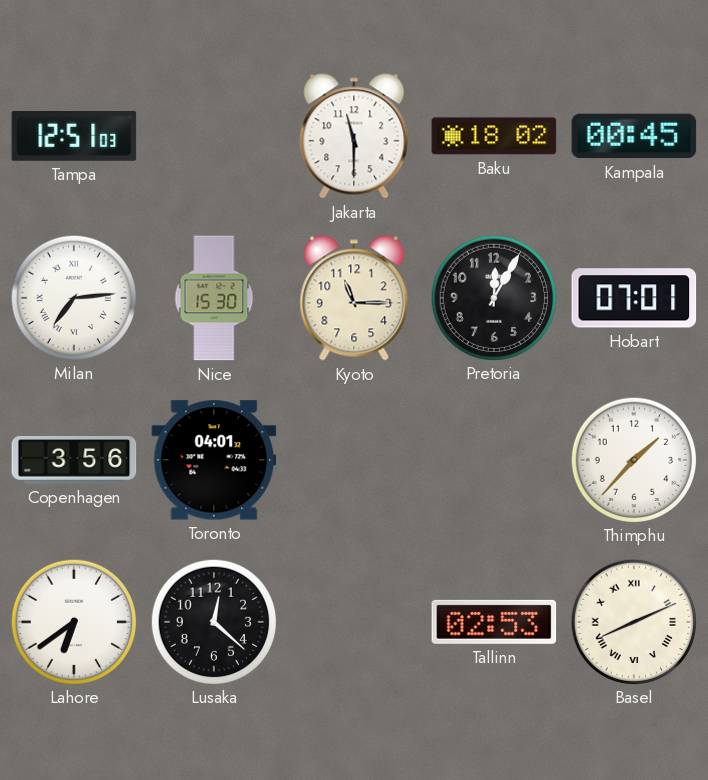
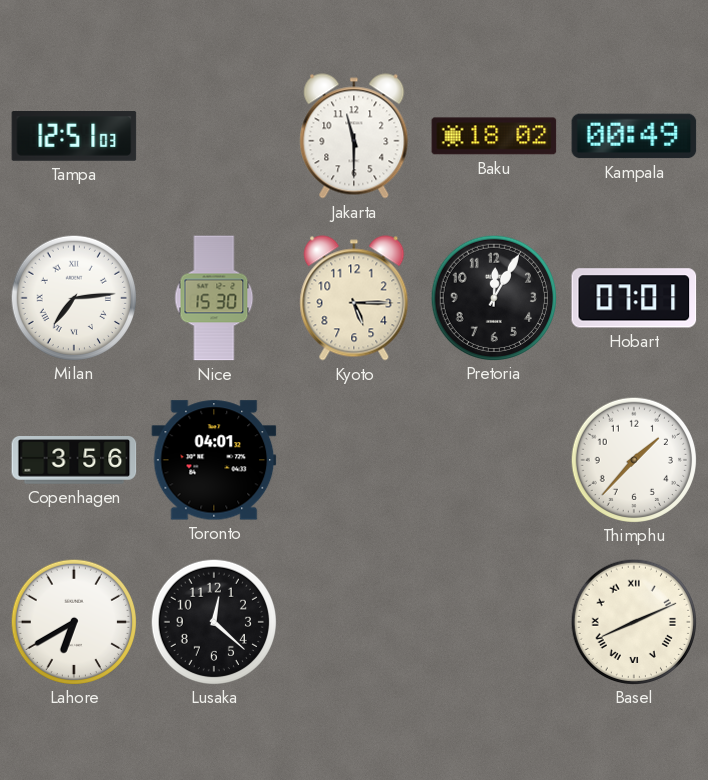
Kampala: 00:45 -> 00:49 (634, 136)
Kyoto: 11:15 -> 5:15 (354, 298)
Lahore: 6:39 -> 6:40 (73, 621)
Tallinn: 02:53 -> none (494, 622)
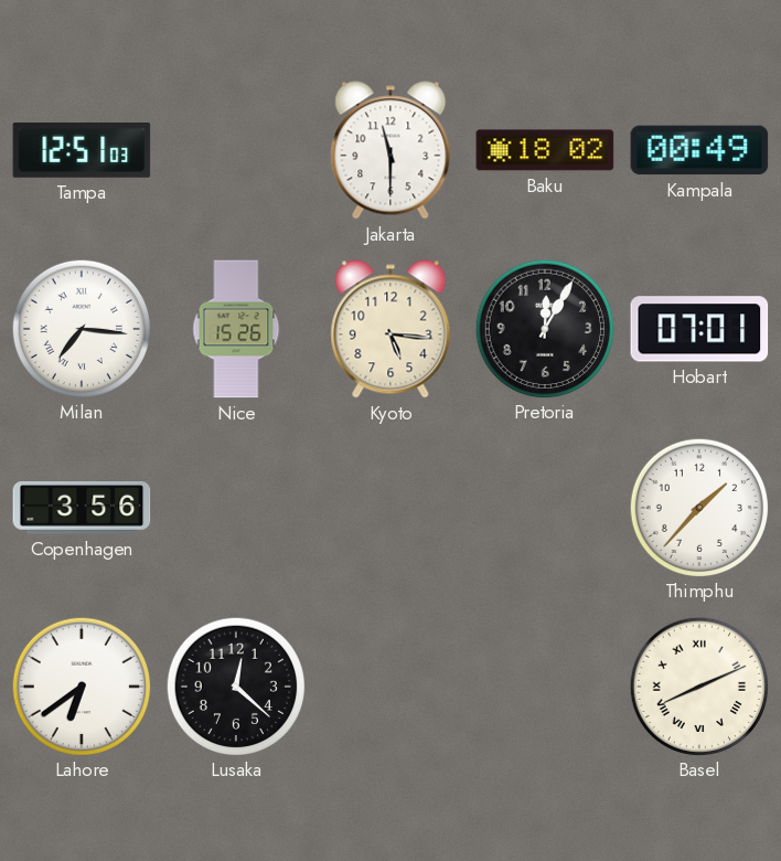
Milan: 7:14 -> 7:16 (81, 328)
Nice: 15:30 -> 15:26 (236, 329)
Kyoto: 5:15 -> 5:16 (390, 329)
Toronto: 04:01 -> none (214, 460)
Lahore: 6:40 -> 6:39 (81, 685)
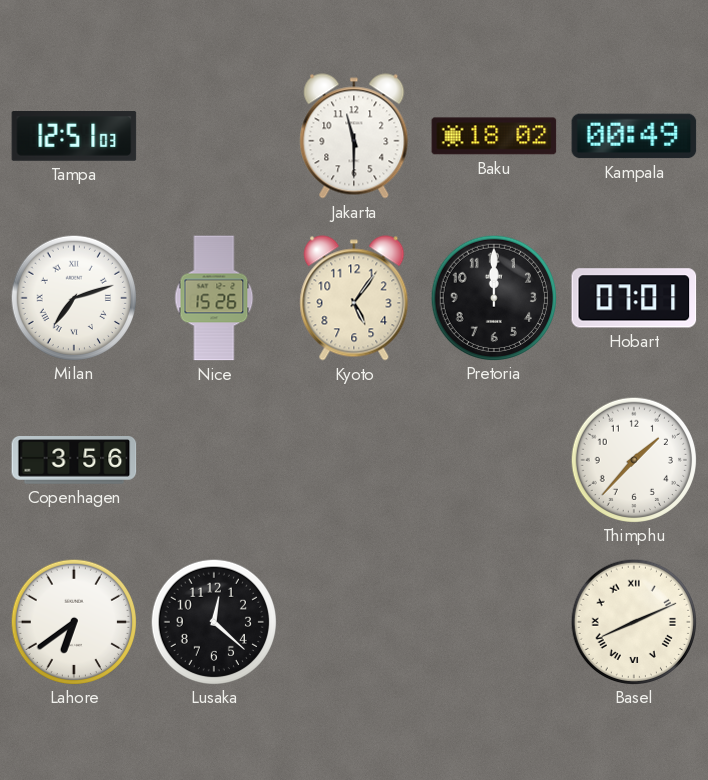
Milan: 7:16 -> 7:12 (73, 297)
Kyoto: 5:16 -> 5:06 (354, 298)
Pretoria: 12:05 -> 12:00 (493, 297)
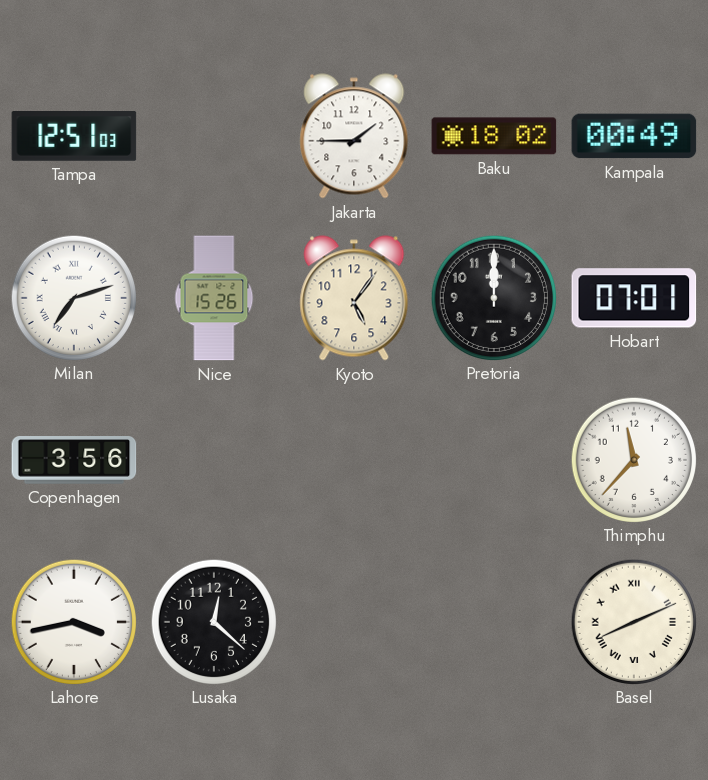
Jakarta: 11:30 -> 1:45 (354, 136)
Thimphu: 1:37 -> 11:37 (633, 459)
Lahore: 6:39 -> 3:43 (73, 621)
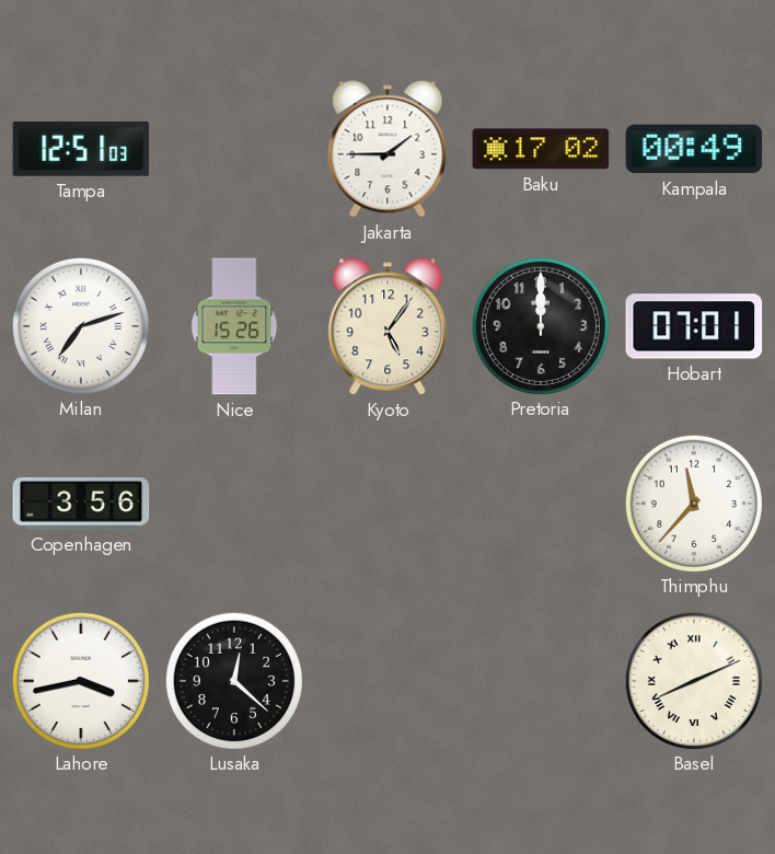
Baku: 18:02 -> 17:02 (541, 149)
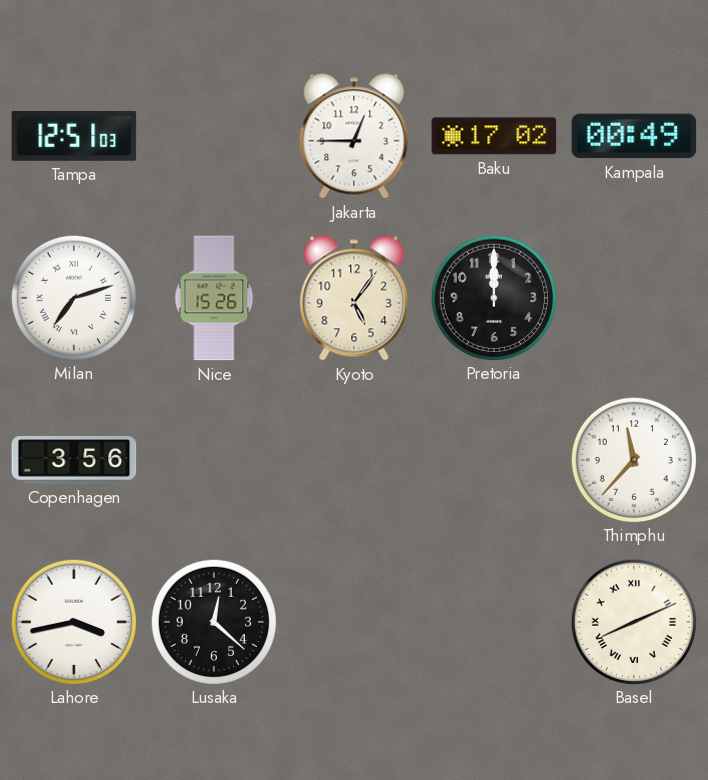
Jakarta: 1:45 -> 12:45 (354, 136)
Hobart: 07:01 -> none (694, 326)
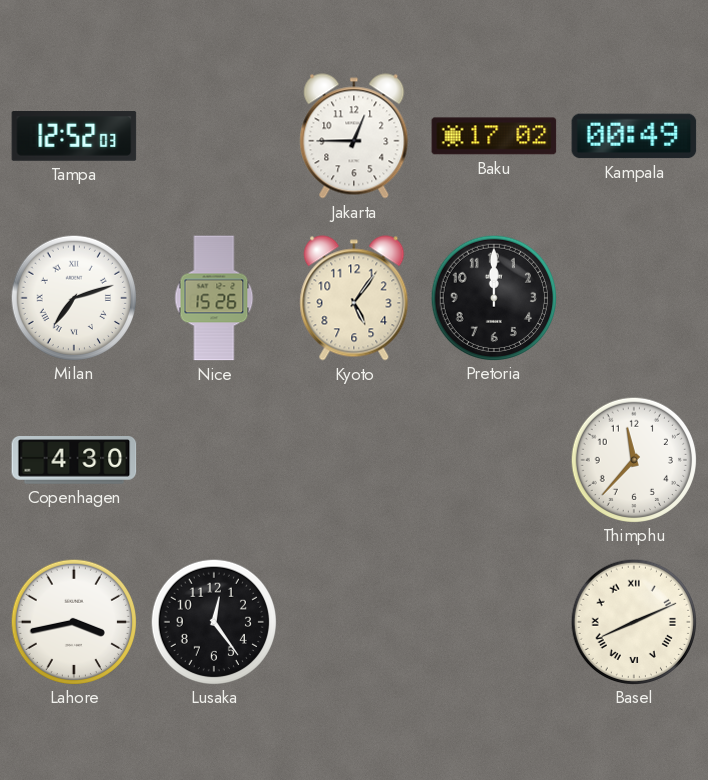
Tampa: 12:51 -> 12:52 (74, 137)
Copenhagen: 3:56 -> 4:30 (74, 460)
Lusaka: 12:22 -> 12:24 (213, 621)
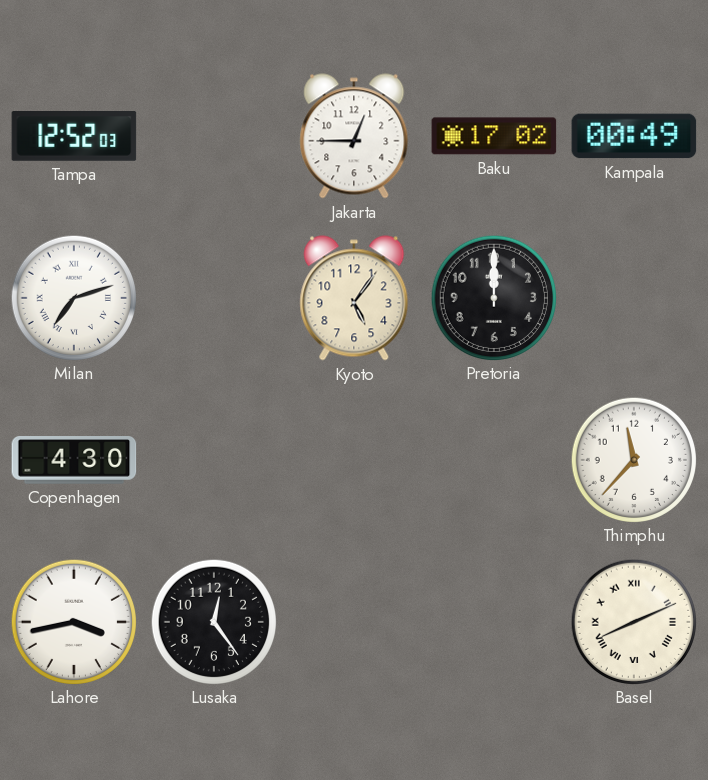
Nice: 15:26 -> none (214, 298)
